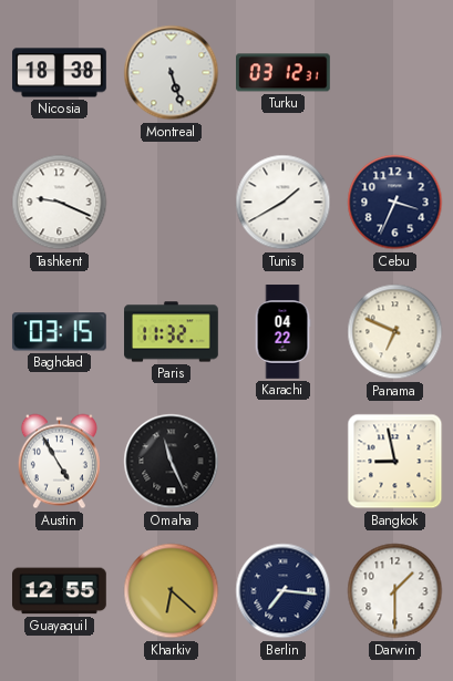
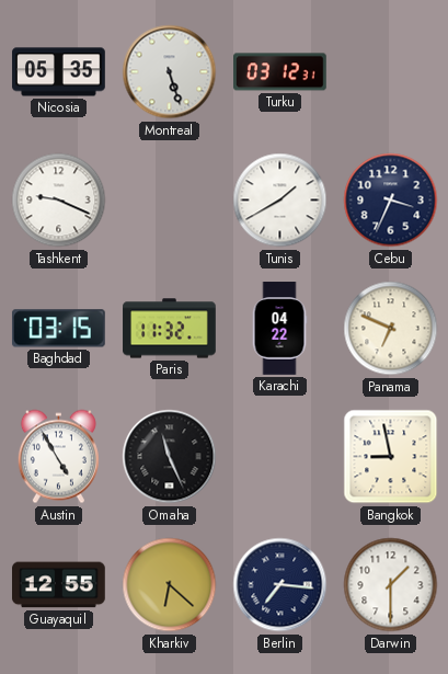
Nicosia: 18:38 -> 05:35 (59, 72)
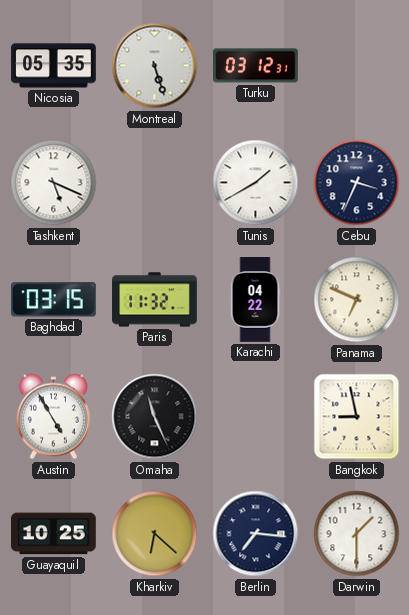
Tashkent: 9:19 -> 5:19 (54, 183)
Guayaquil: 12:55 -> 10:25 (54, 534)
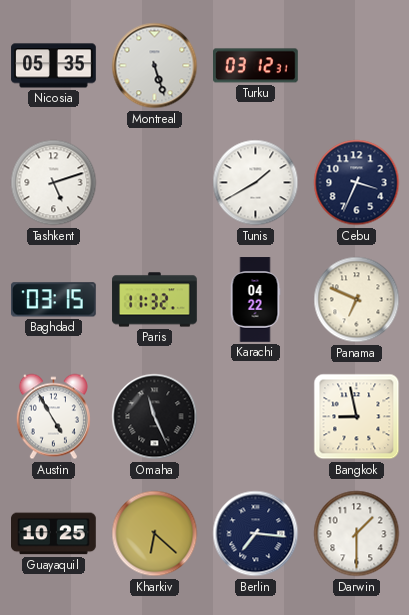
Tashkent: 5:19 -> 5:12 (54, 183)
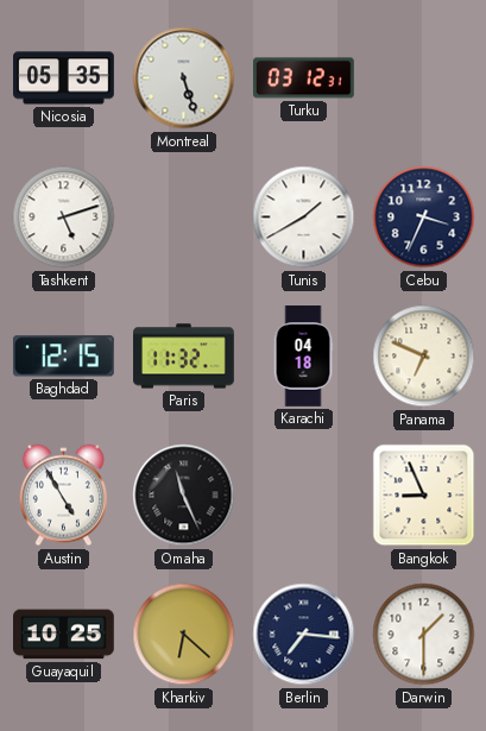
Baghdad: 03:15 -> 12:15 (63, 357)
Karachi: 04:22 -> 04:18 (303, 357)
Bangkok: 8:58 -> 8:56 (424, 496)
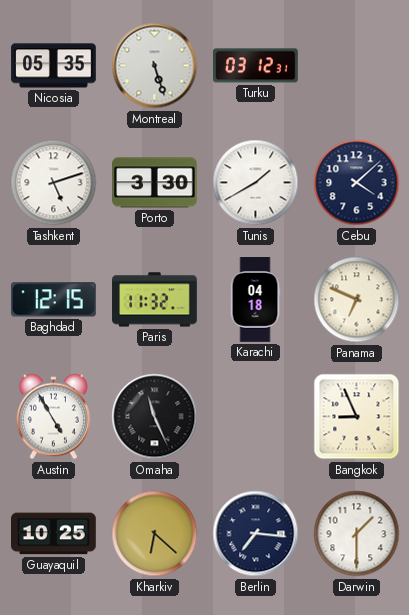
Porto: none -> 3:30 (155, 183)
Cebu: 3:34 -> 4:08 (357, 183)
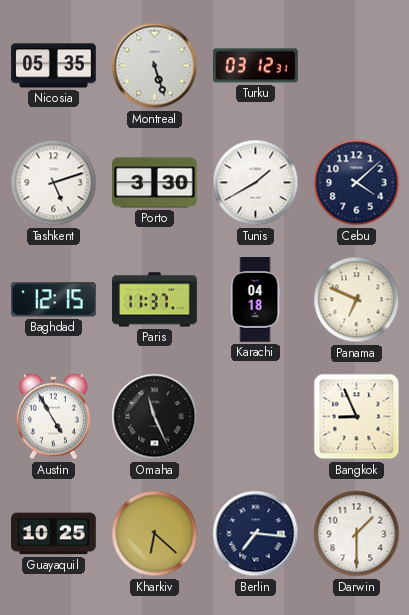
Paris: 11:32 -> 11:37 (155, 300)
